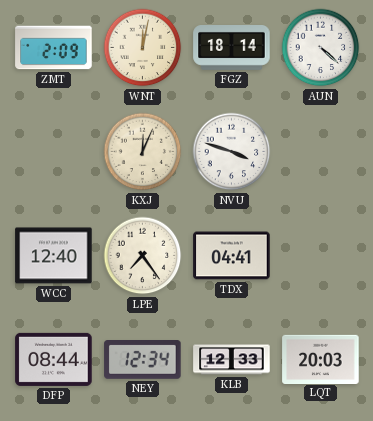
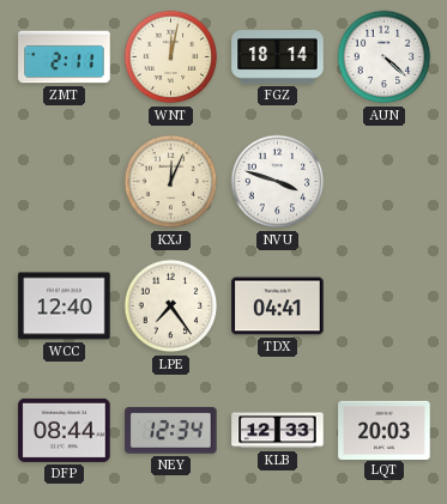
ZMT: 2:09 -> 2:11 (65, 57)
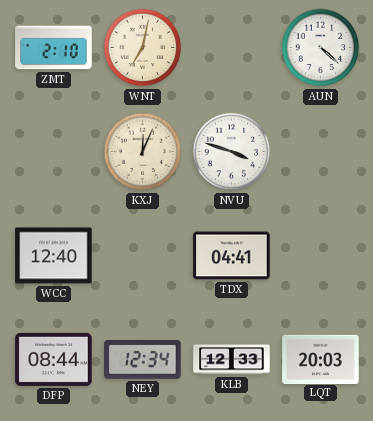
ZMT: 2:11 -> 2:10 (54, 48)
WNT: 12:02 -> 7:02 (143, 48)
FGZ: 18:14 -> none (278, 57)
LPE: 7:24 -> none (171, 306)
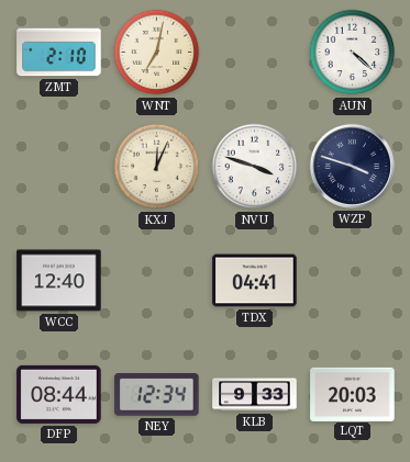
WZP: none -> 3:48 (352, 166)
KLB: 12:33 -> 9:33 (255, 395)
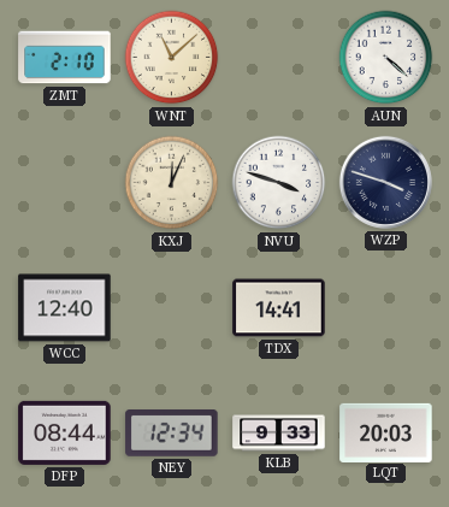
WNT: 7:02 -> 11:08 (172, 58)
TDX: 04:41 -> 14:41 (279, 308)
